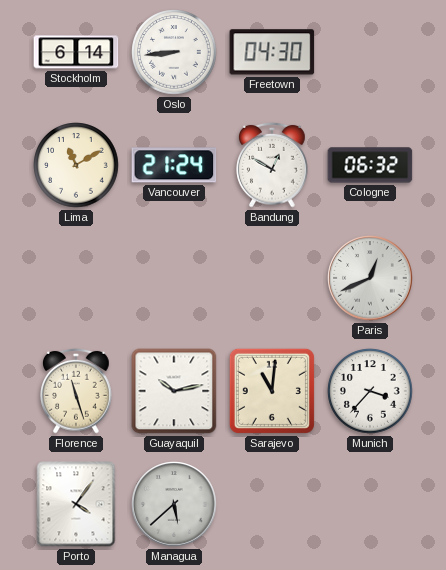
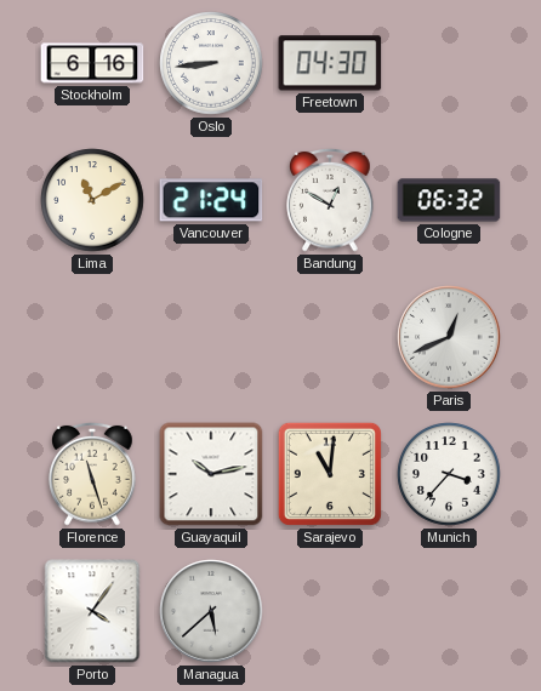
Stockholm: 6:14 -> 6:16 (92, 63)
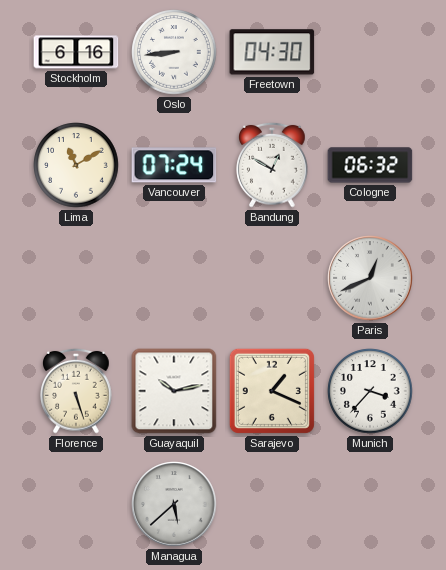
Vancouver: 21:24 -> 07:24 (174, 165)
Florence: 11:27 -> 5:27 (76, 391)
Sarajevo: 11:01 -> 1:19 (272, 391)
Porto: 4:06 -> none (92, 611)
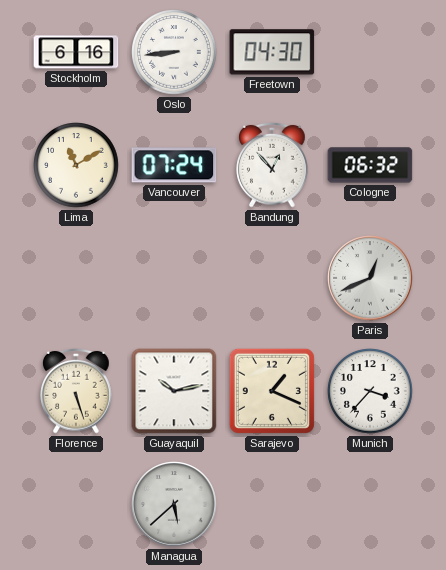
Bandung: 12:50 -> 12:53 (272, 165)
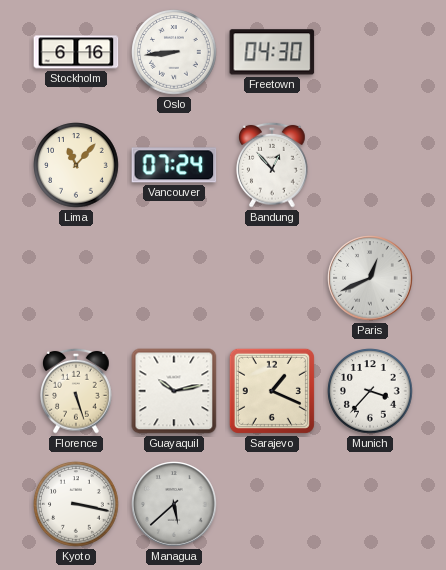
Lima: 11:10 -> 11:07 (76, 165)
Cologne: 06:32 -> none (370, 165)
Kyoto: none -> 3:17 (76, 504)
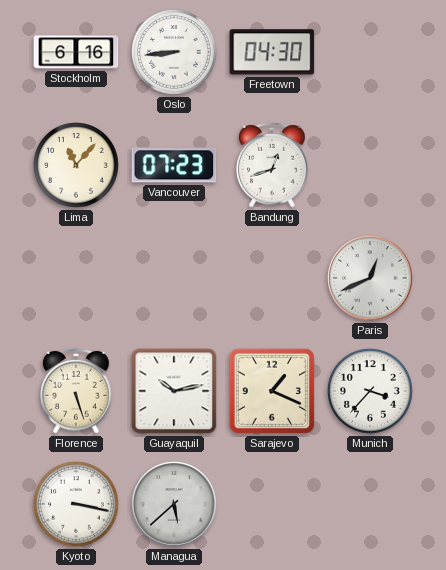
Vancouver: 07:24 -> 07:23 (174, 165)
Bandung: 12:53 -> 12:42 (272, 165)
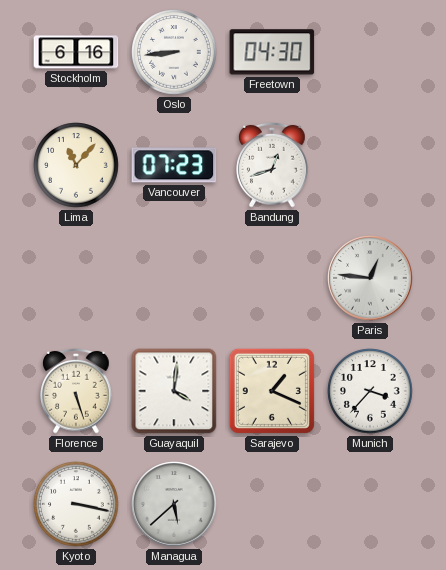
Paris: 12:41 -> 12:46 (370, 278)
Guayaquil: 10:13 -> 4:01 (174, 391)
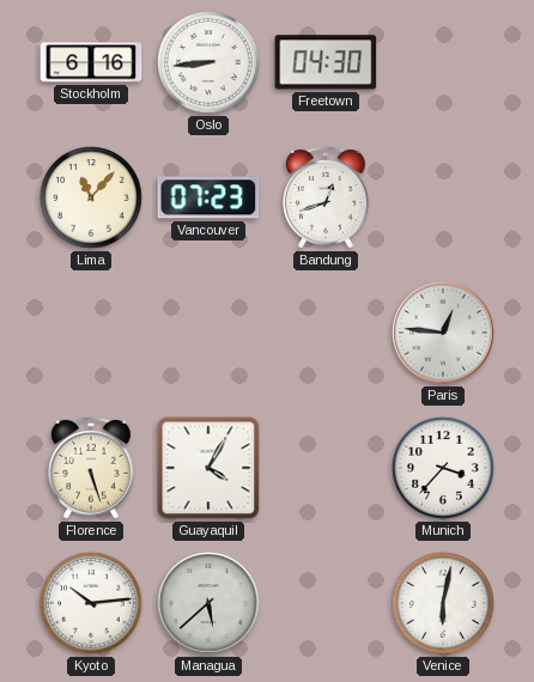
Guayaquil: 4:01 -> 4:05 (208, 468)
Sarajevo: 1:19 -> none (272, 391)
Kyoto: 3:17 -> 10:14 (91, 603)
Venice: none -> 6:02 (443, 603)
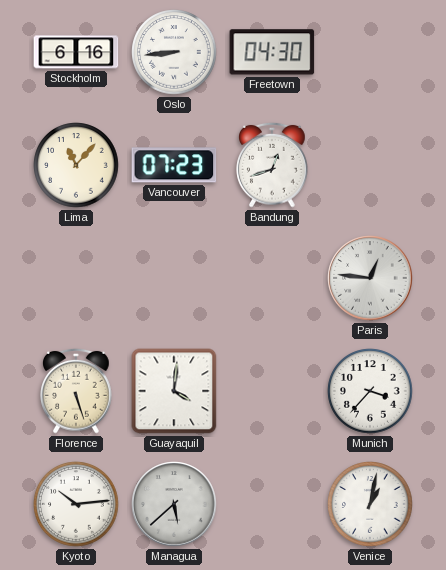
Guayaquil: 4:05 -> 4:01 (174, 391)
Venice: 6:02 -> 1:02 (370, 504)
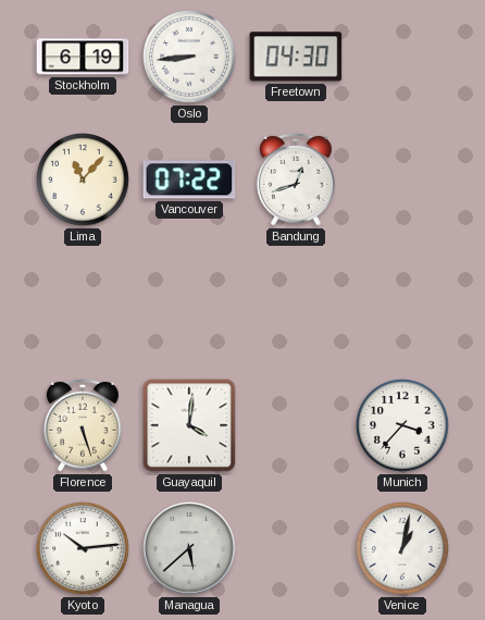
Stockholm: 6:16 -> 6:19 (83, 57)
Vancouver: 07:23 -> 07:22 (189, 179)
Paris: 12:46 -> none (370, 278)
